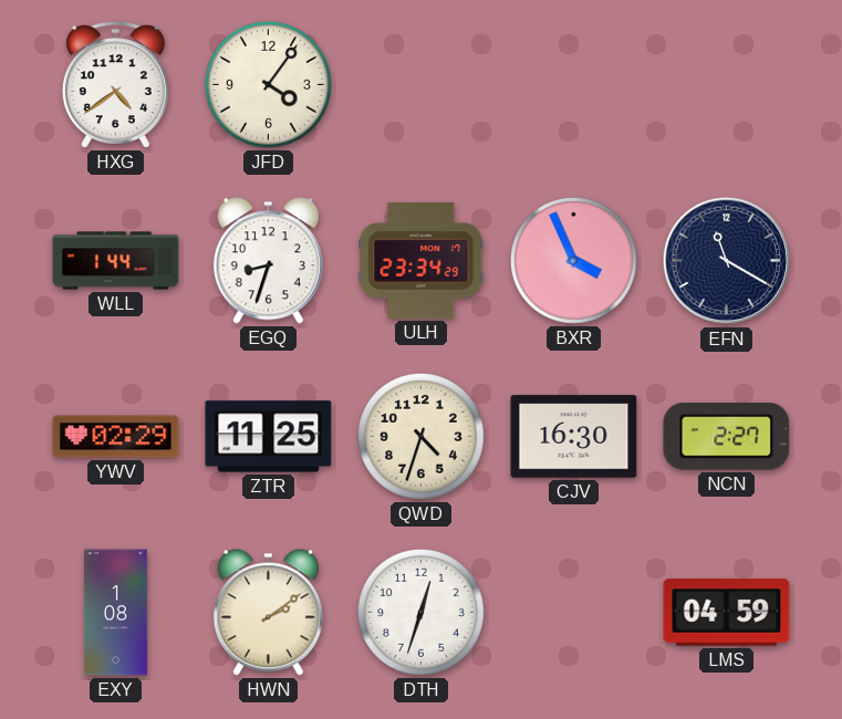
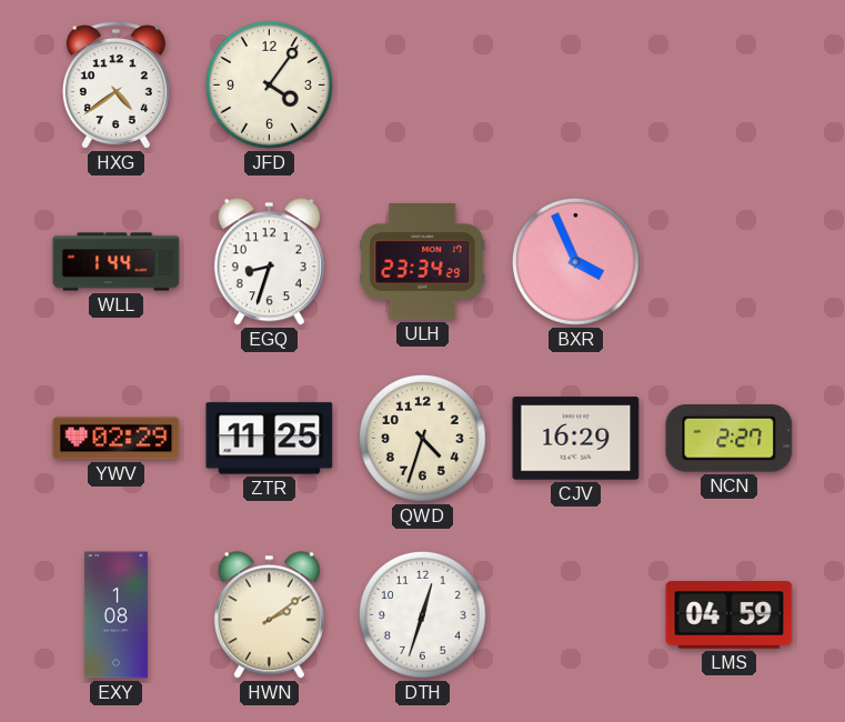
EFN: 11:20 -> none (727, 261)
CJV: 16:30 -> 16:29 (576, 439)
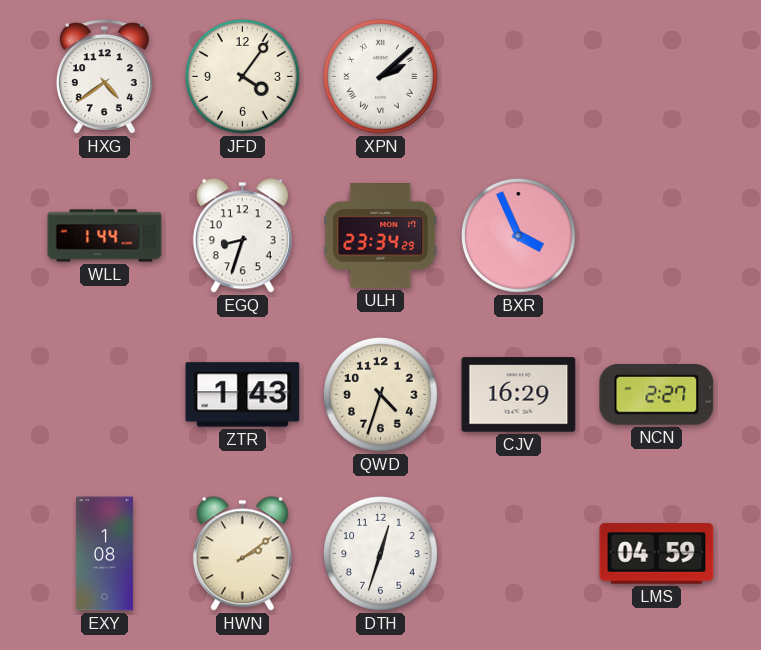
XPN: none -> 2:08 (380, 76)
YWV: 02:29 -> none (117, 439)
ZTR: 11:25 -> 1:43 (243, 395)
